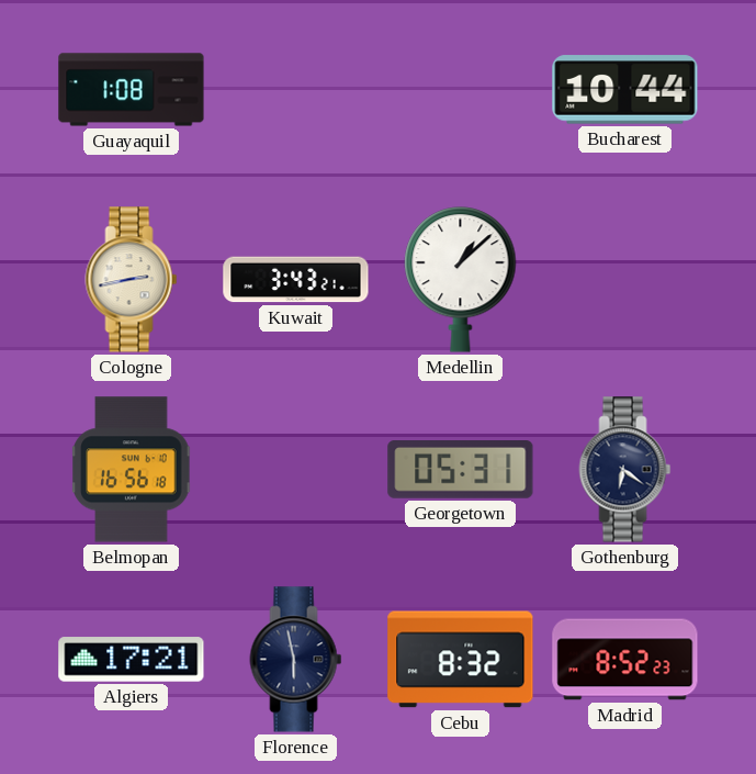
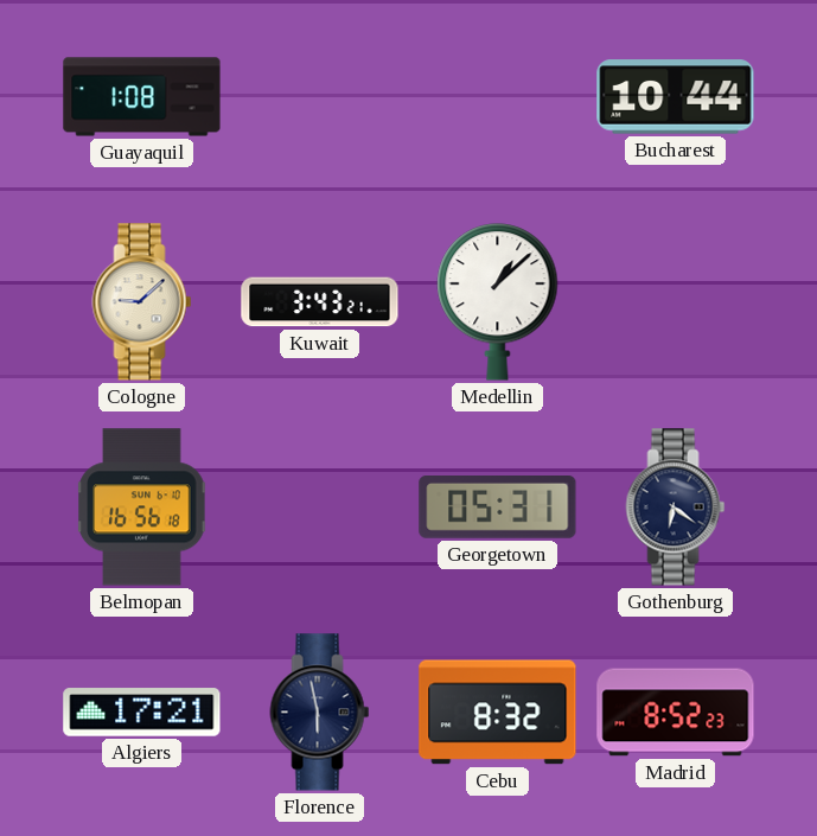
Cologne: 2:43 -> 9:08 (142, 302)
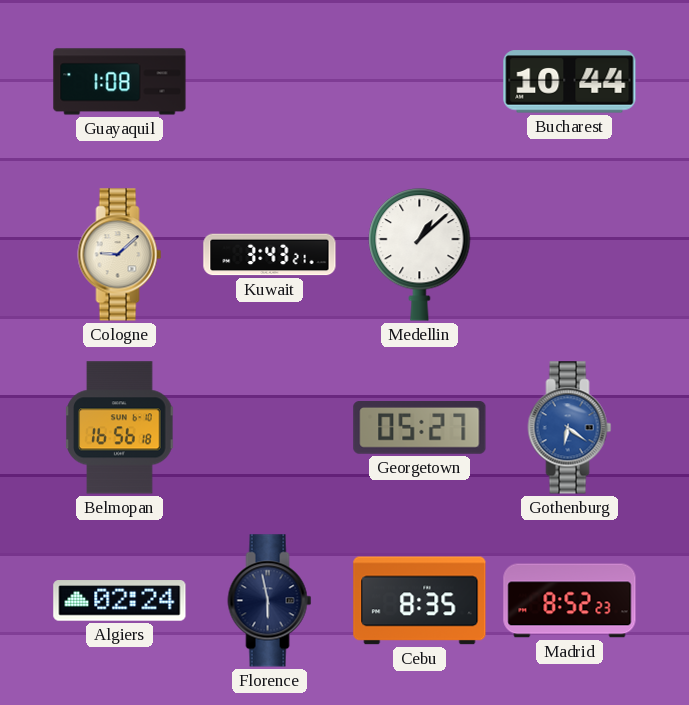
Georgetown: 05:31 -> 05:27 (420, 428)
Gothenburg dial: navy -> blue (570, 428)
Algiers: 17:21 -> 02:24 (120, 601)
Cebu: 8:32 -> 8:35 (420, 601)
